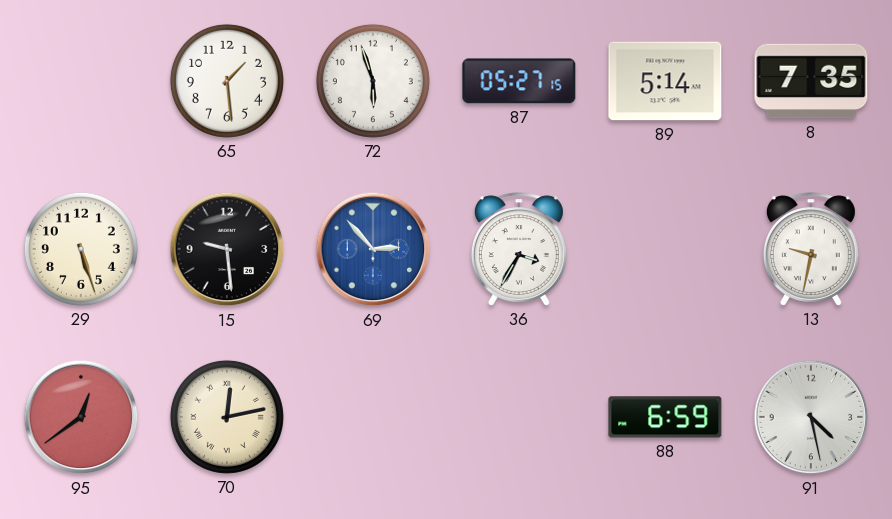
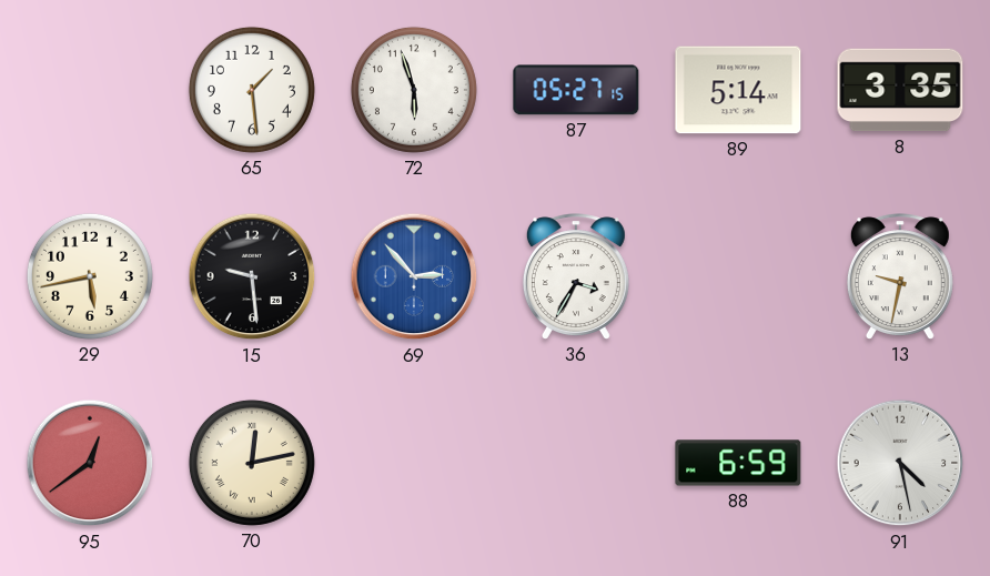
8: 7:35 -> 3:35 (900, 90)
29: 5:27 -> 5:43 (90, 276)
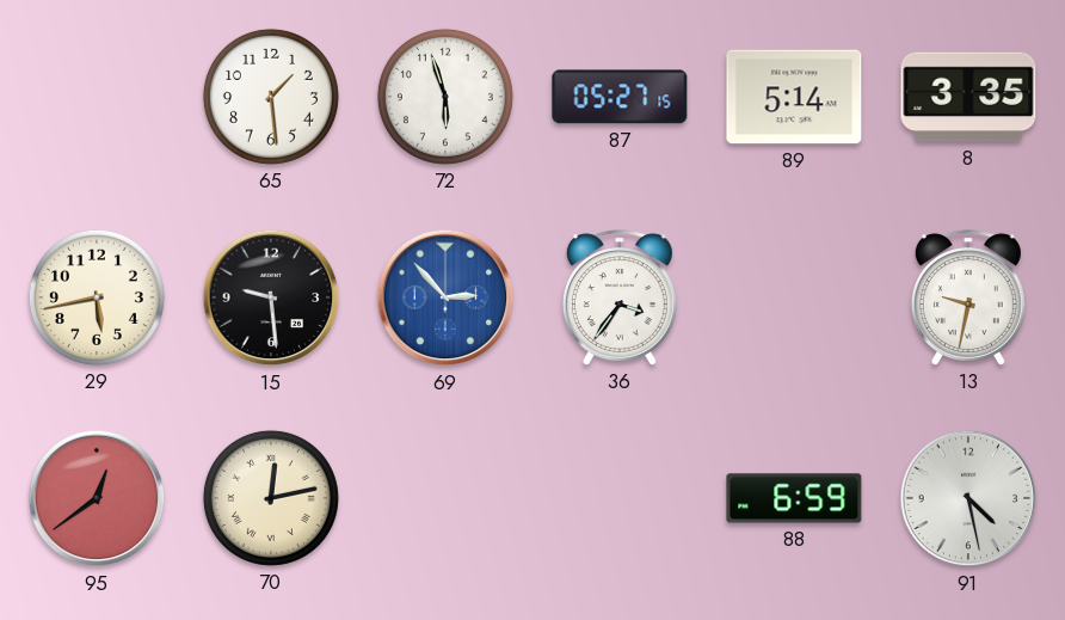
36: 3:35 -> 3:36 (620, 297)
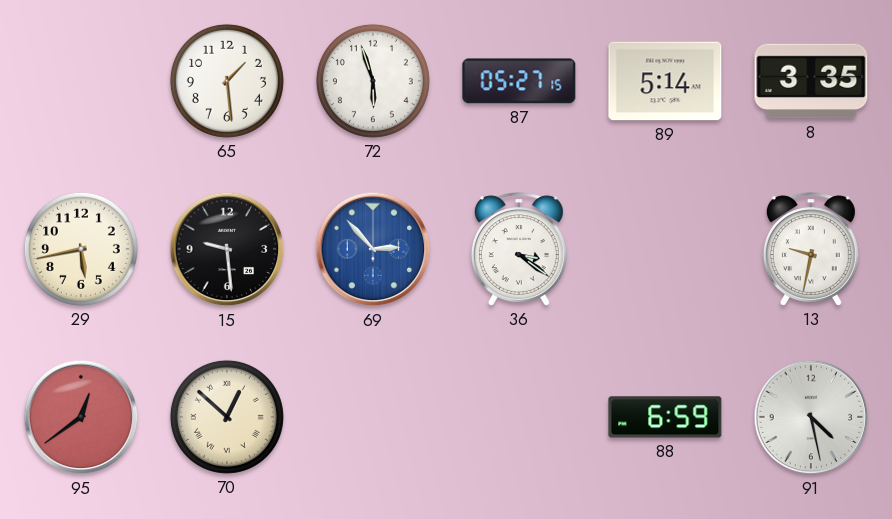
36: 3:36 -> 3:21 (519, 249)
70: 12:13 -> 12:52 (227, 417)
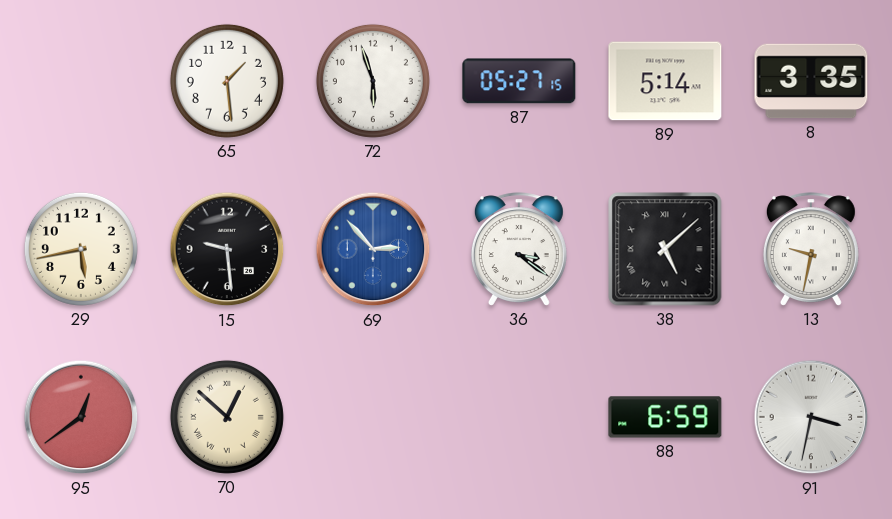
38: none -> 5:08 (665, 249)
91: 4:28 -> 3:32 (811, 417)
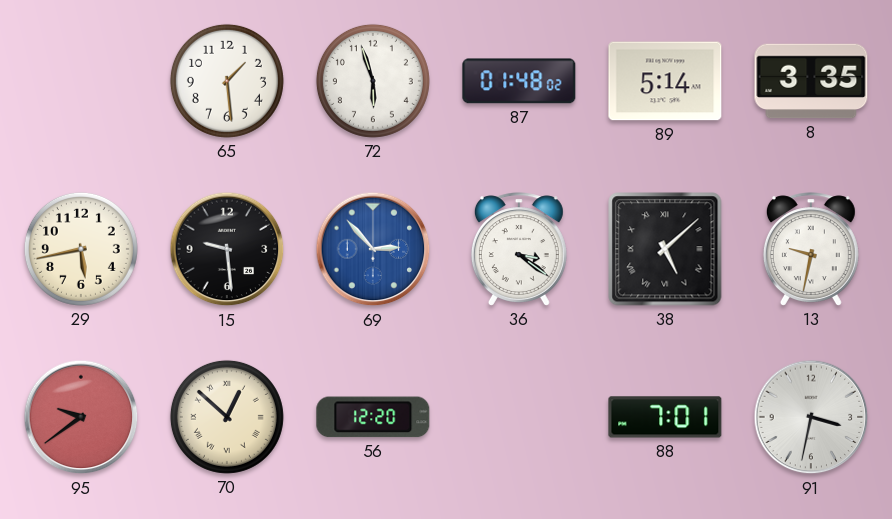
87: 05:27 -> 01:48 (519, 81)
95: 12:39 -> 9:39 (81, 417)
56: none -> 12:20 (373, 417)
88: 6:59 -> 7:01 (665, 417)
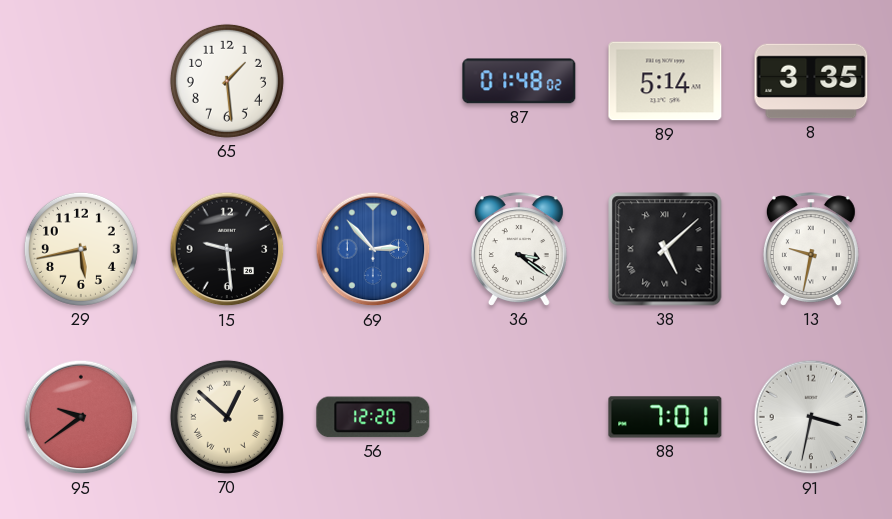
72: 5:57 -> none (373, 81)
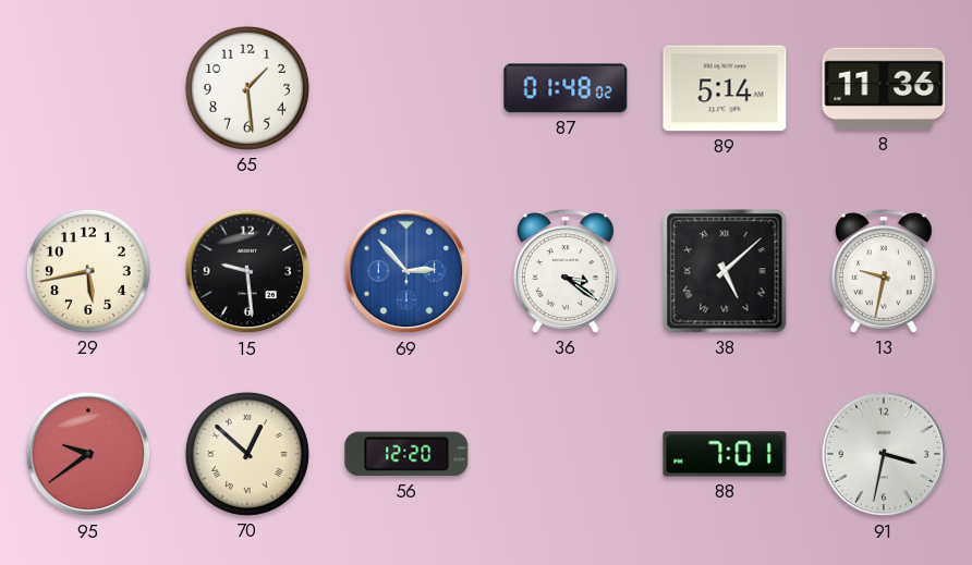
8: 3:35 -> 11:36 (884, 88)
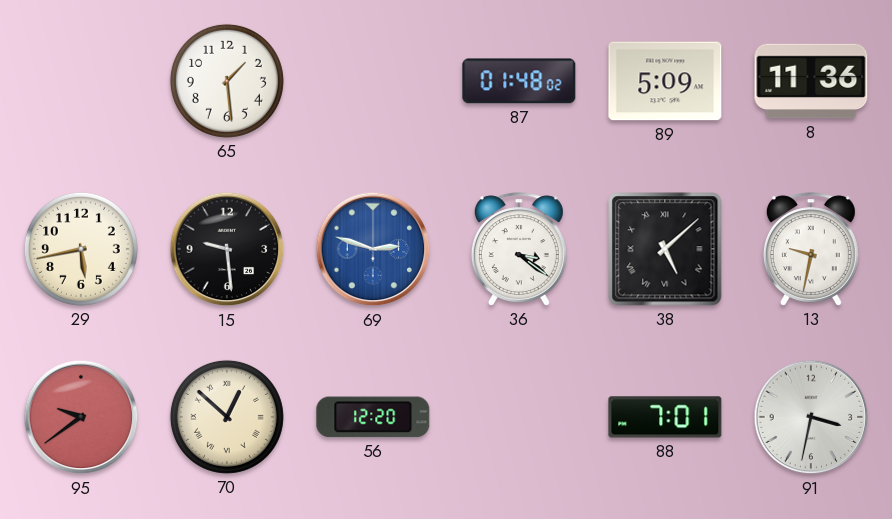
89: 5:14 -> 5:09 (665, 81)
69: 2:53 -> 2:48 (373, 249)
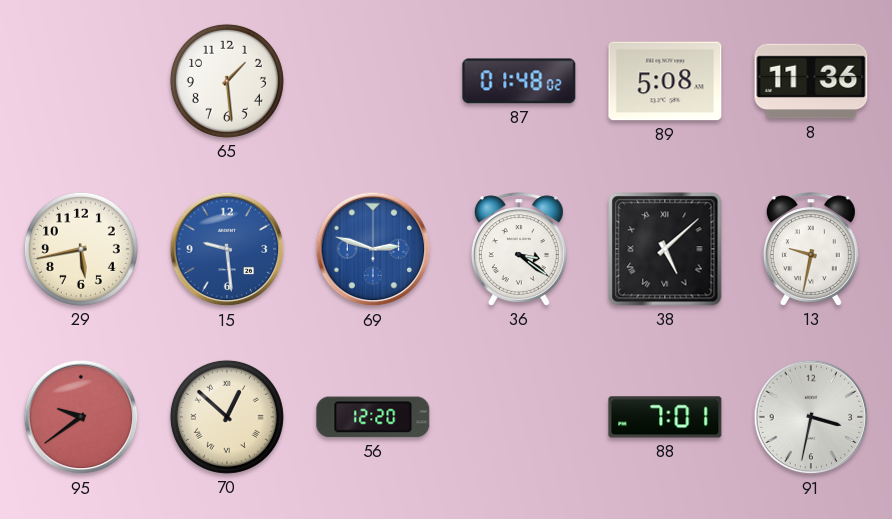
89: 5:09 -> 5:08 (665, 81)
15 dial: black -> blue (227, 249)
